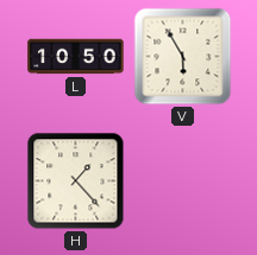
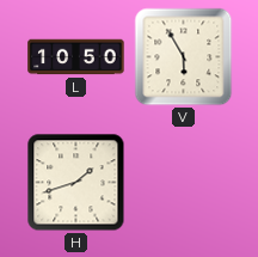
H: 1:23 -> 1:42 (76, 183)
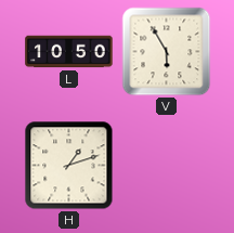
H: 1:42 -> 1:12 (69, 166)
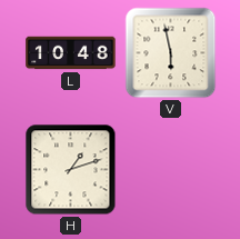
L: 10:50 -> 10:48 (71, 53)
V: 5:55 -> 5:58 (171, 53)
